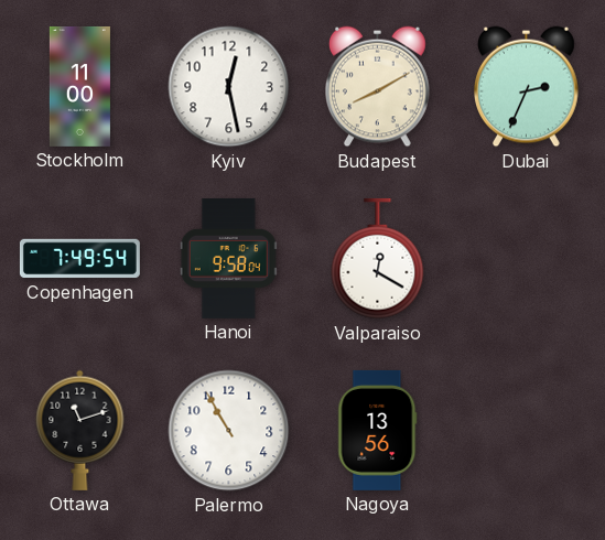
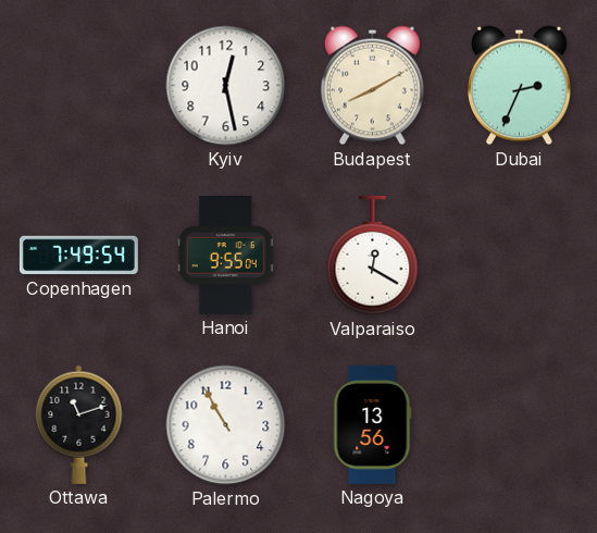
Stockholm: 11:00 -> none (79, 86)
Hanoi: 9:58 -> 9:55 (225, 255)
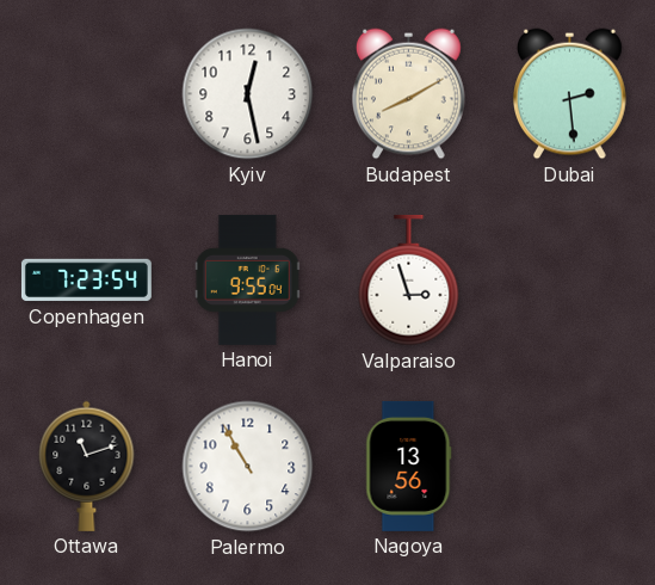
Dubai: 2:34 -> 2:29 (570, 94)
Copenhagen: 7:49 -> 7:23 (86, 281)
Valparaiso: 12:20 -> 2:57 (409, 281)
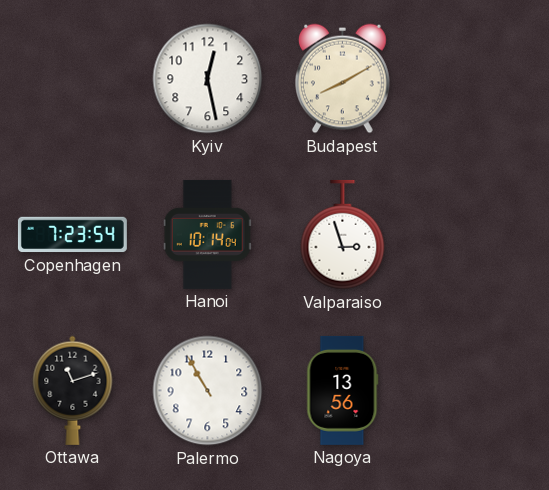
Dubai: 2:29 -> none (570, 94)
Hanoi: 9:55 -> 10:14 (207, 234)
